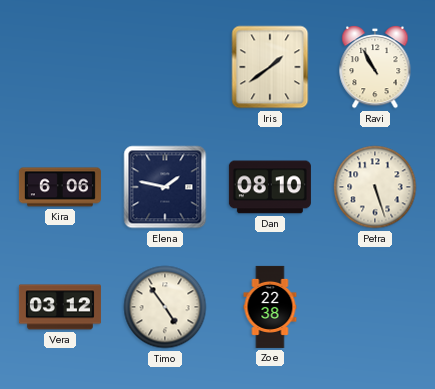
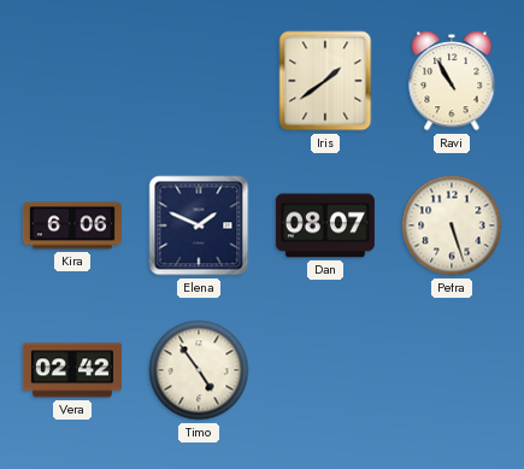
Elena: 1:47 -> 1:49 (199, 225)
Dan: 08:10 -> 08:07 (325, 225)
Vera: 03:12 -> 02:42 (72, 370)
Zoe: 22:38 -> none (270, 307)
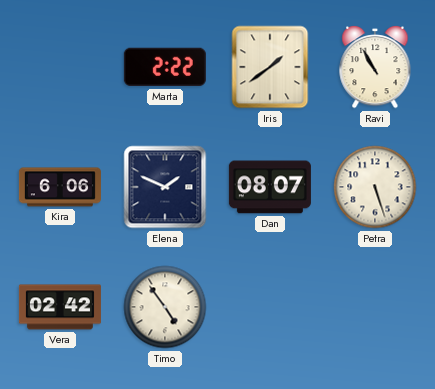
Marta: none -> 2:22 (165, 67)
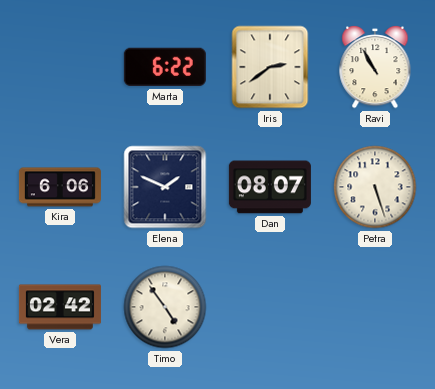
Marta: 2:22 -> 6:22 (165, 67)
Iris: 1:39 -> 2:39 (270, 67)
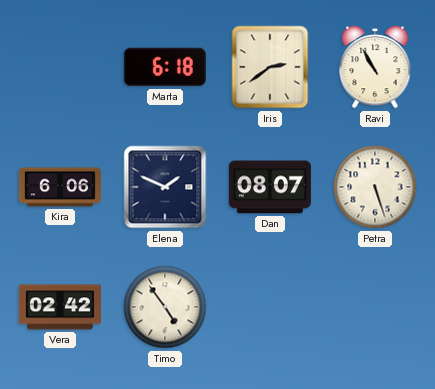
Marta: 6:22 -> 6:18 (165, 67)
